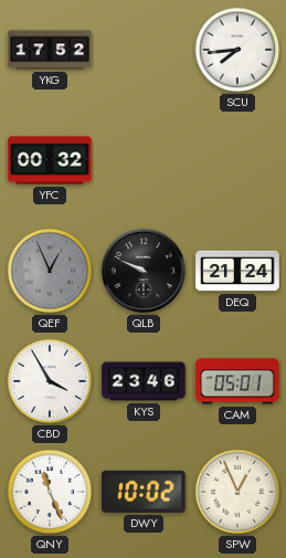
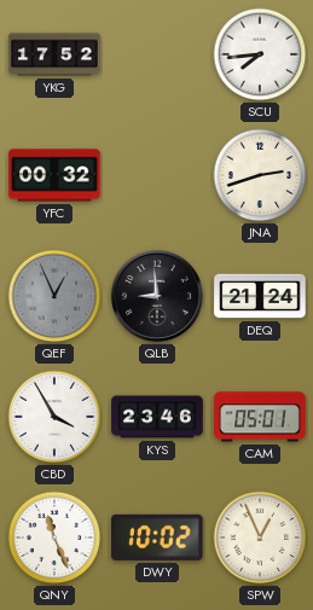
JNA: none -> 2:42 (260, 175)
QLB: 9:49 -> 8:59 (157, 296)
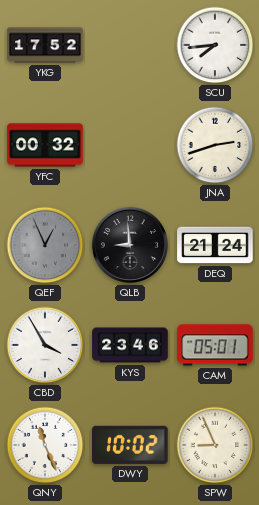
SPW: 12:56 -> 8:56 (215, 445)
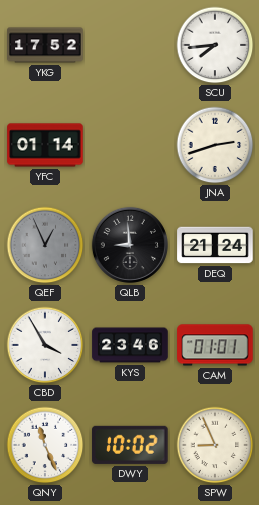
YFC: 00:32 -> 01:14 (45, 145)
CAM: 05:01 -> 01:01 (215, 345)
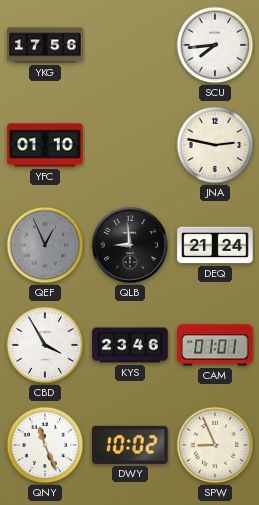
YKG: 17:52 -> 17:56 (45, 45)
YFC: 01:14 -> 01:10 (45, 145)
JNA: 2:42 -> 2:47 (215, 145)
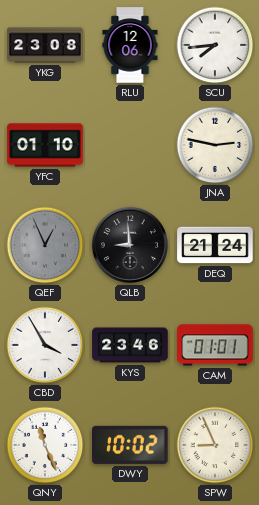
YKG: 17:56 -> 23:08 (45, 45)
RLU: none -> 12:06 (130, 45)
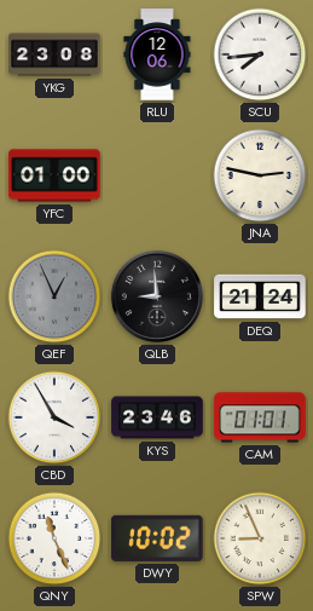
YFC: 01:10 -> 01:00 (54, 175)
